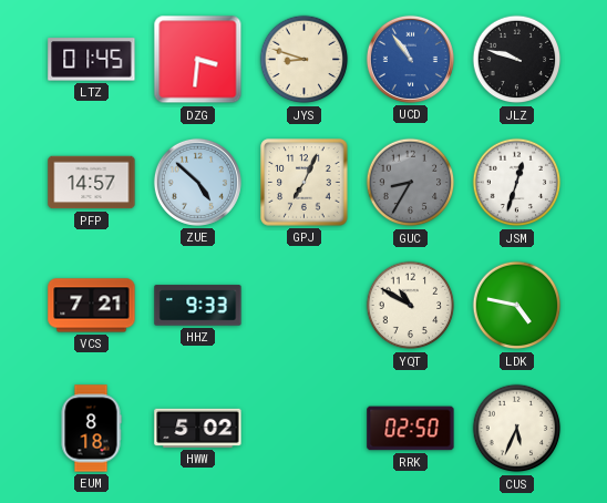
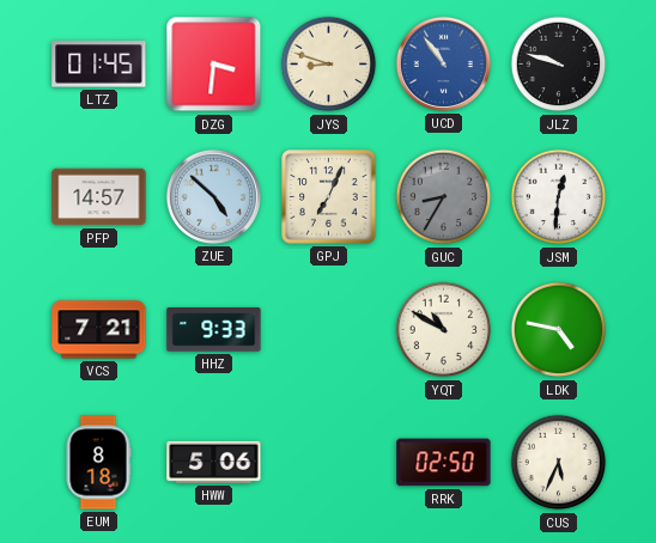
JSM: 12:33 -> 12:31 (559, 197)
HWW: 5:02 -> 5:06 (214, 462)
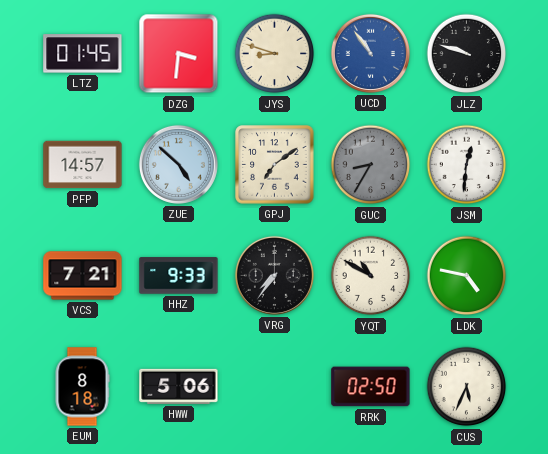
GPJ: 7:04 -> 7:09 (275, 165)
VRG: none -> 7:36 (274, 275)
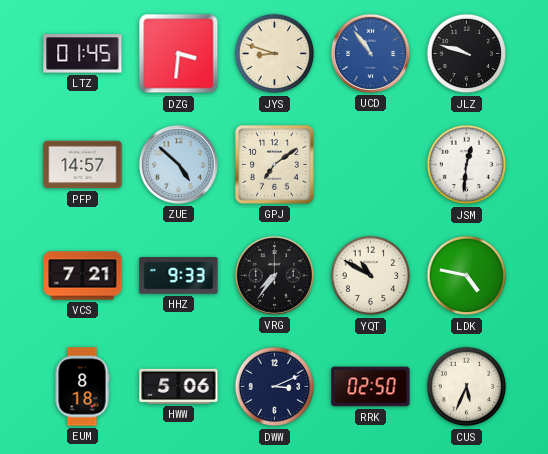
GUC: 8:35 -> none (371, 165)
DWW: none -> 3:11 (275, 387)
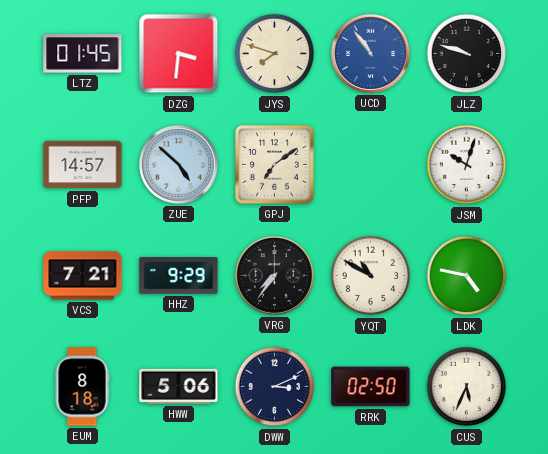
JYS: 8:48 -> 7:48 (275, 54)
JSM: 12:31 -> 10:03 (467, 165)
HHZ: 9:33 -> 9:29 (179, 276)
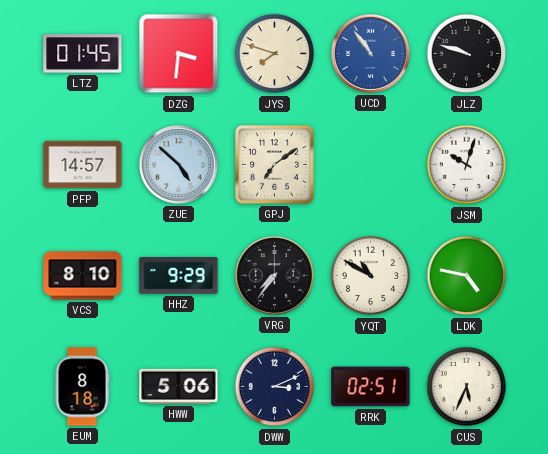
VCS: 7:21 -> 8:10 (83, 276)
RRK: 02:50 -> 02:51 (371, 387)
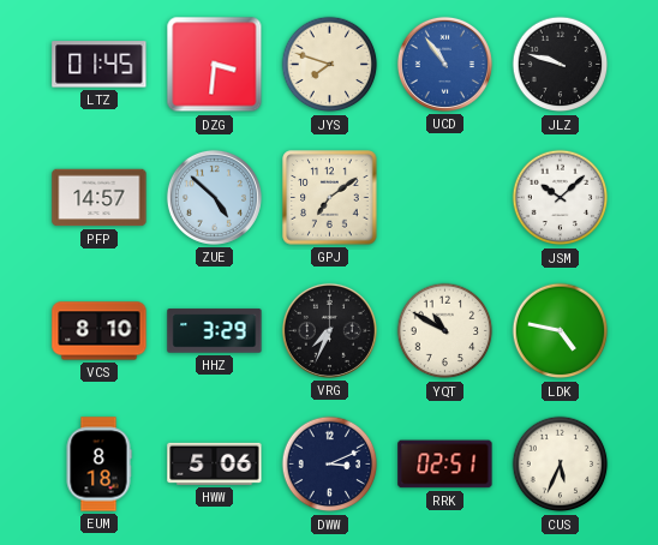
JSM: 10:03 -> 10:08 (561, 198)
HHZ: 9:29 -> 3:29 (215, 331)
VRG: 7:36 -> 7:34 (329, 330)
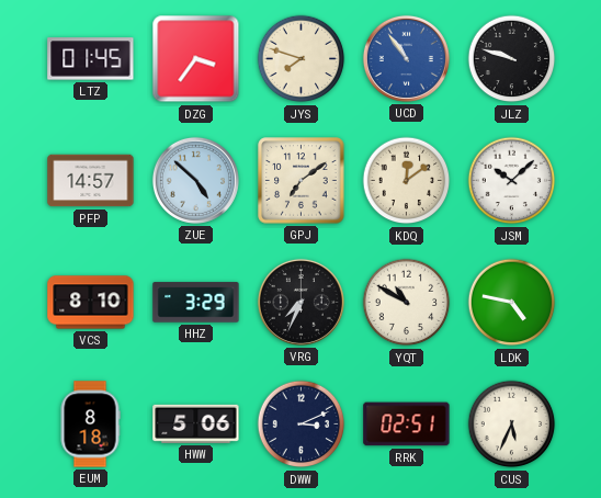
DZG: 3:31 -> 3:36 (196, 59)
KDQ: none -> 12:09 (407, 181)
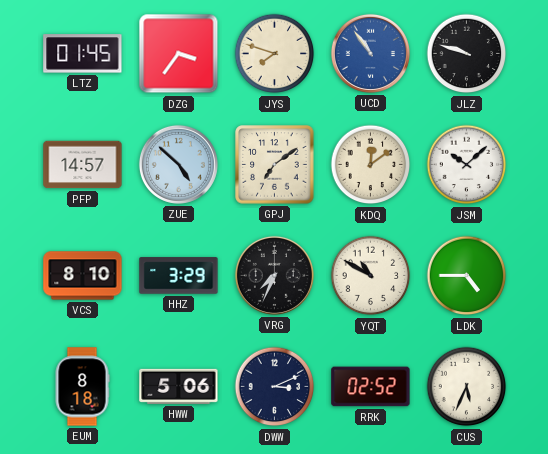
LDK: 4:47 -> 4:45 (467, 276)
RRK: 02:51 -> 02:52 (371, 387)
